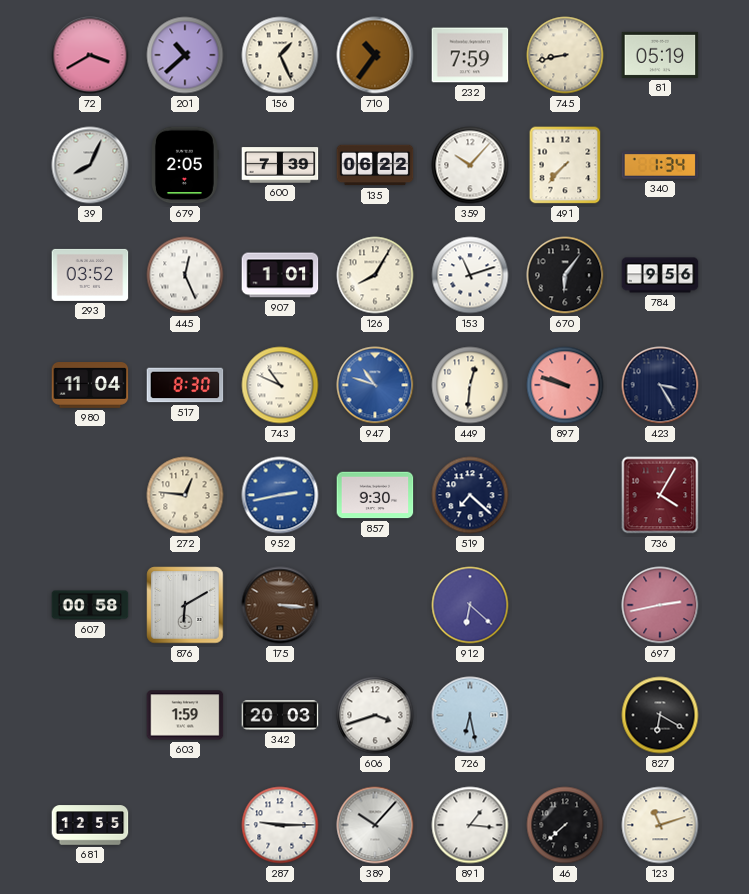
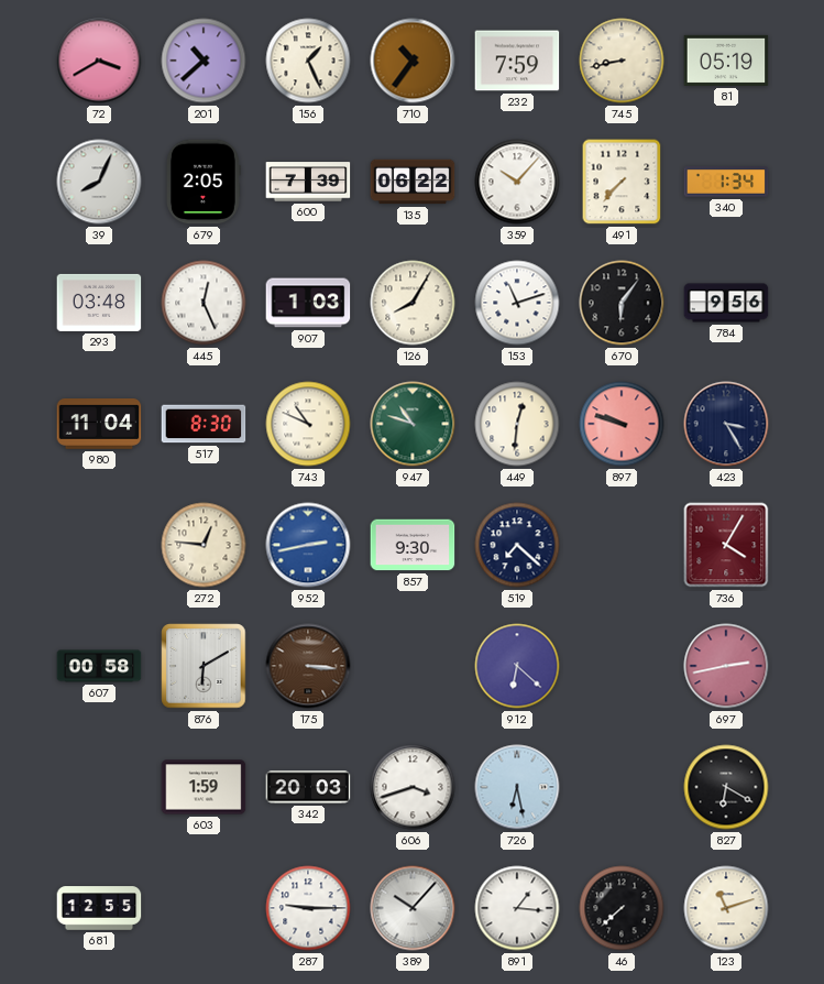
293: 03:52 -> 03:48 (99, 303)
907: 1:01 -> 1:03 (308, 303)
947 dial: blue -> green (413, 424)
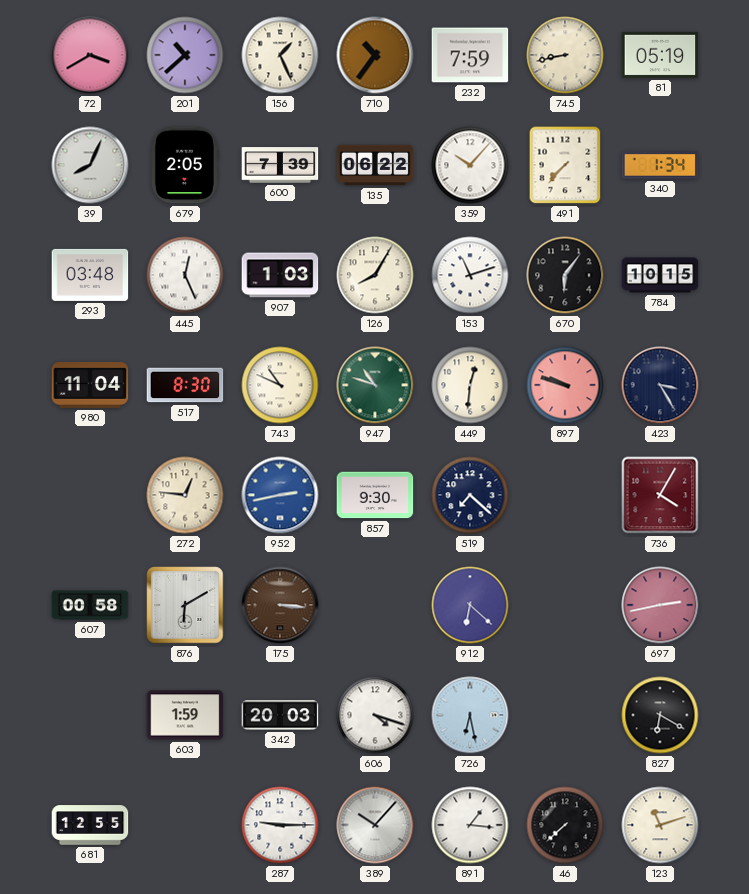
784: 9:56 -> 10:15 (660, 275)
606: 3:42 -> 4:18 (375, 715)
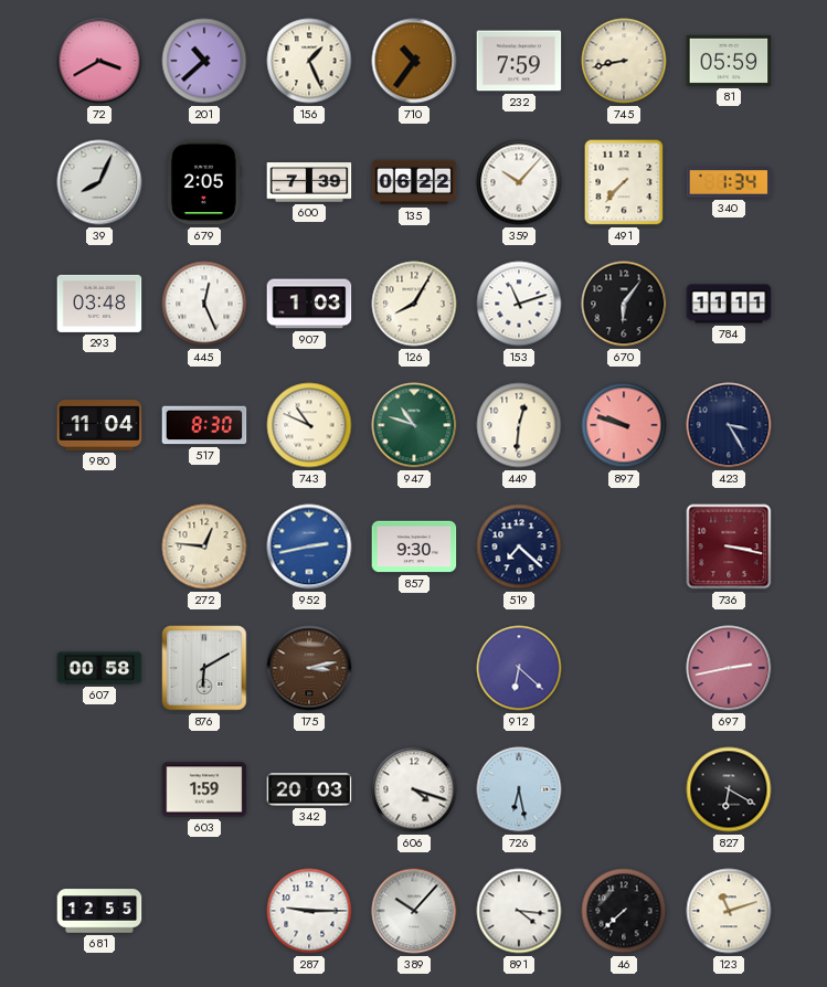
81: 05:19 -> 05:59 (729, 61)
784: 10:15 -> 11:11 (729, 304)
736: 4:05 -> 3:17 (729, 546)
175: 3:16 -> 3:13 (309, 668)
891: 1:16 -> 4:16 (519, 911)
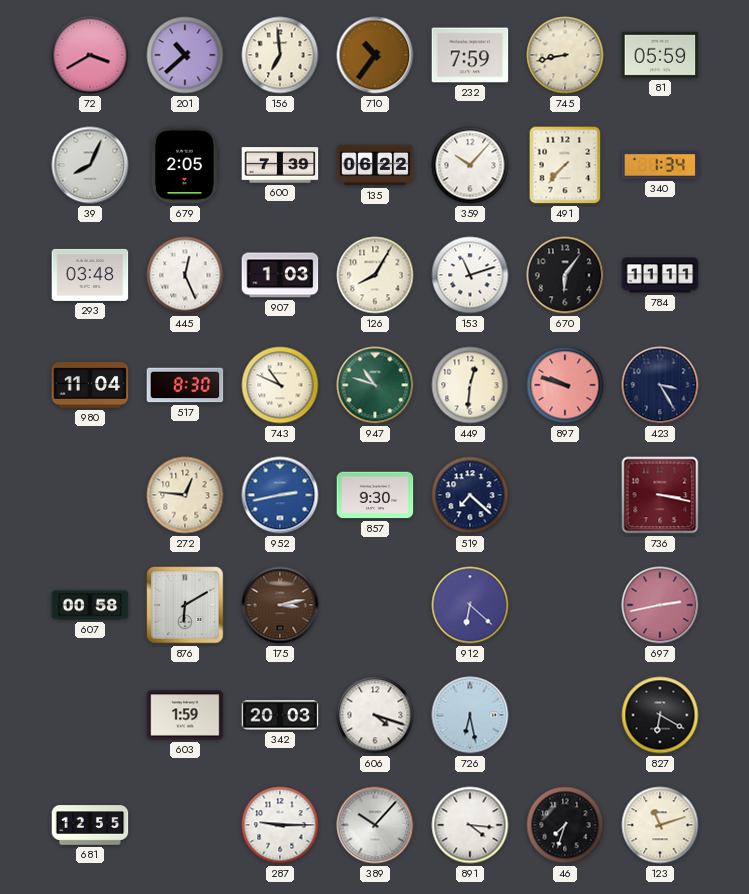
156: 1:26 -> 6:59 (280, 55)
46: 7:38 -> 7:33 (565, 825)
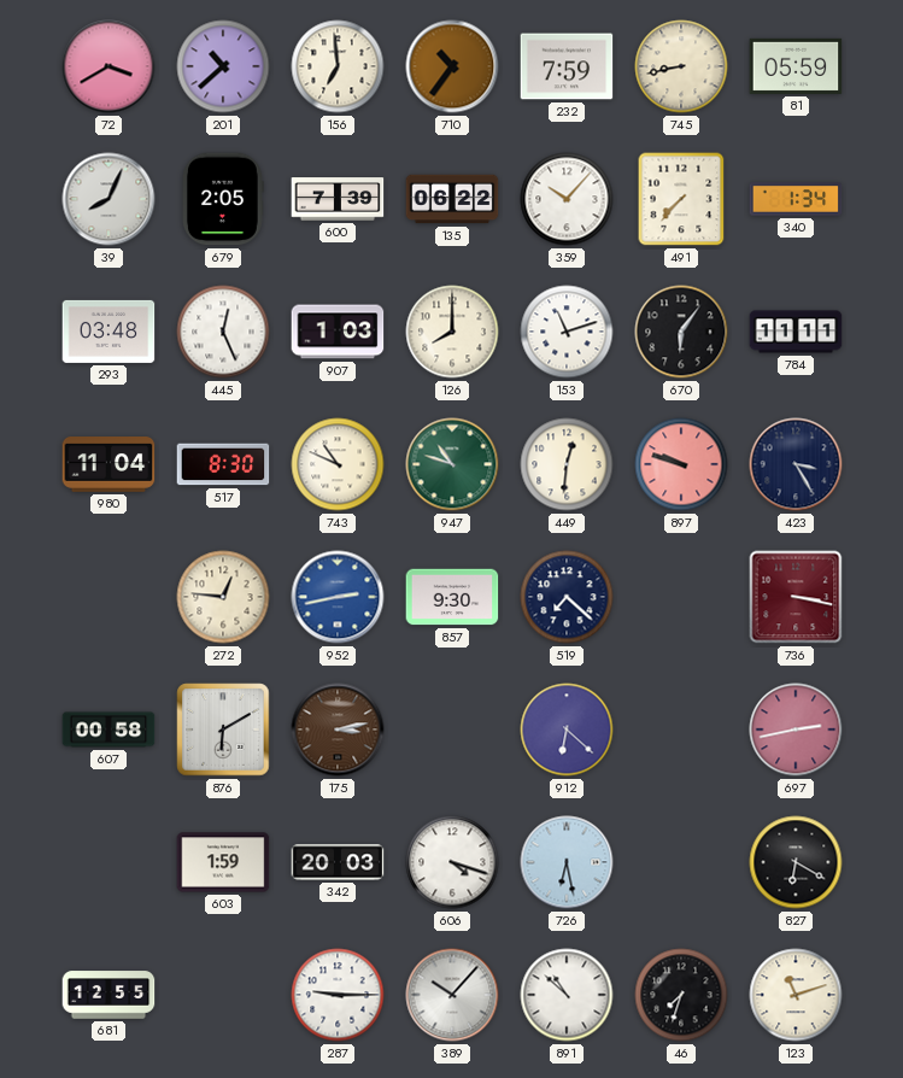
126: 8:05 -> 8:00 (452, 332)
891: 4:16 -> 10:52 (567, 995)
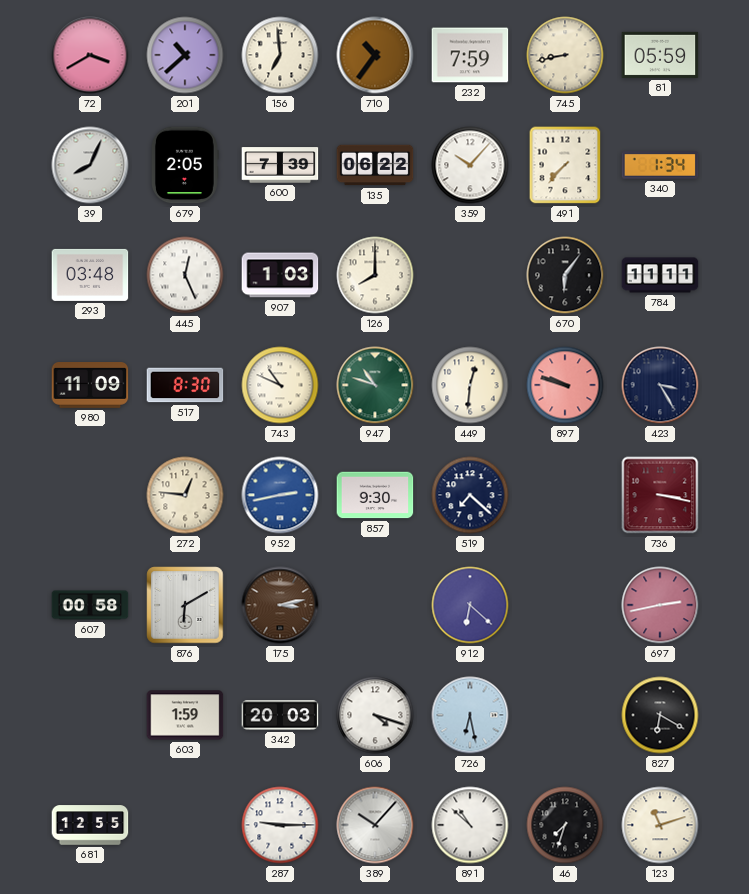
153: 11:12 -> none (567, 332)
980: 11:04 -> 11:09 (90, 386)
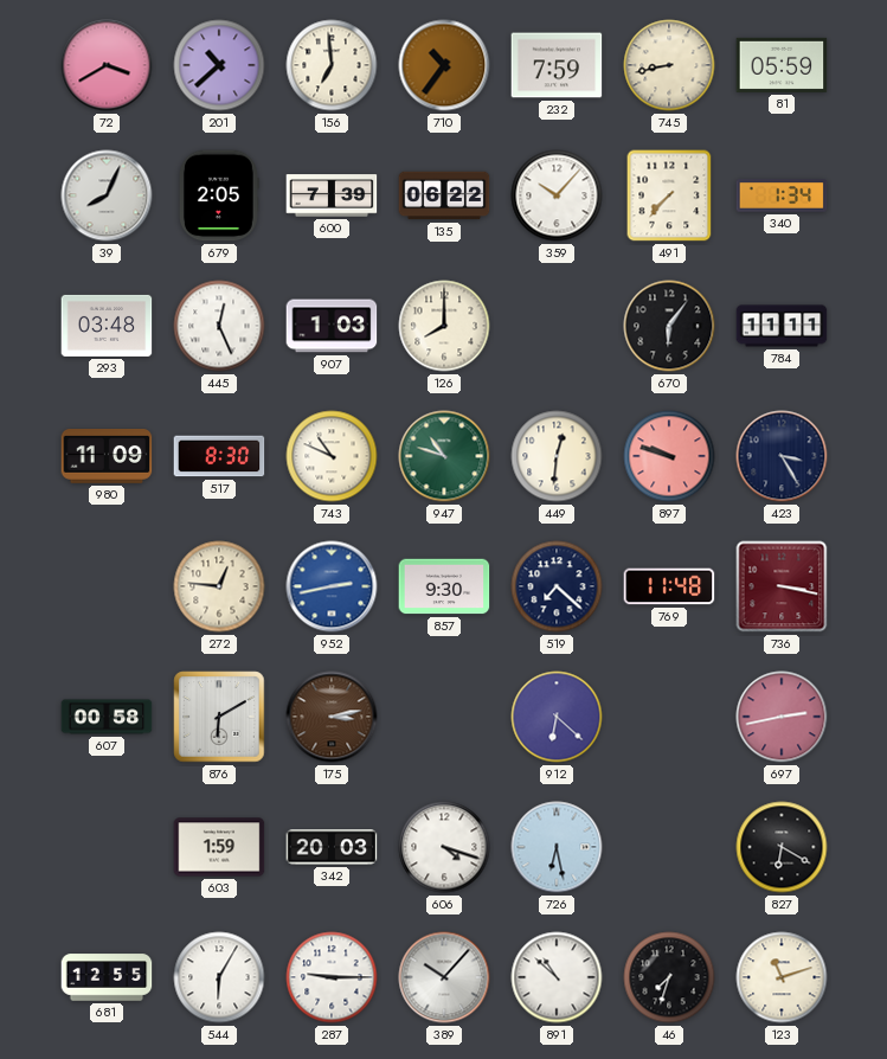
769: none -> 11:48 (669, 586)
544: none -> 6:05 (219, 977)
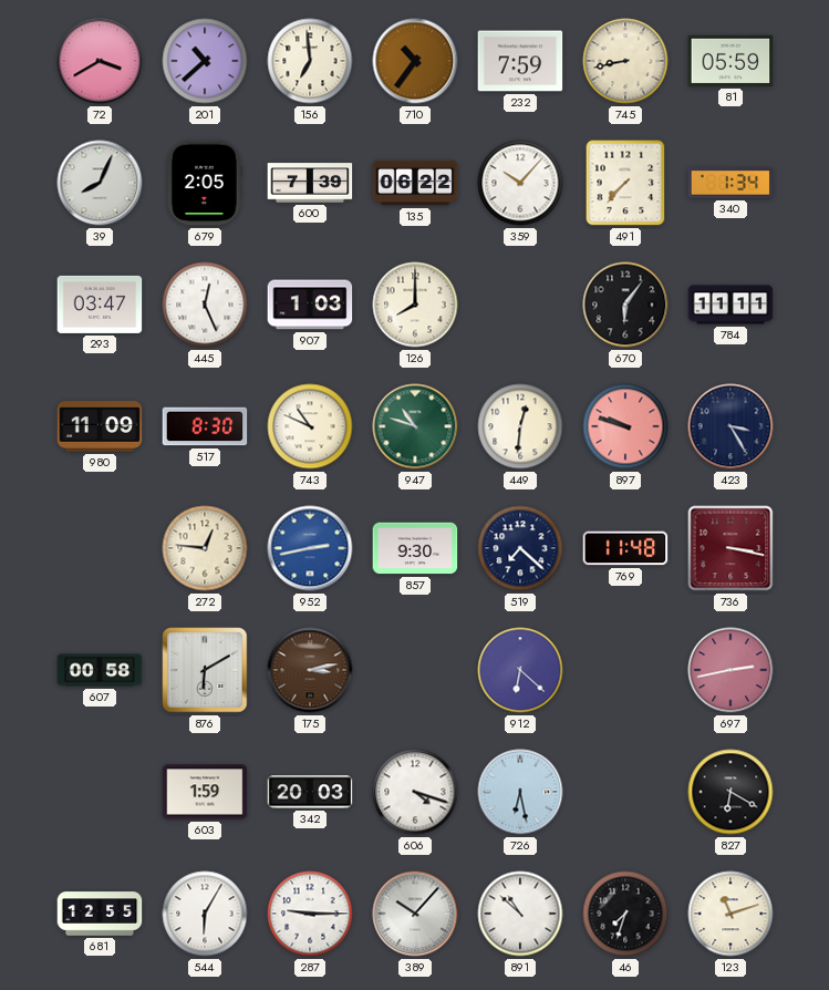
293: 03:48 -> 03:47 (100, 305)
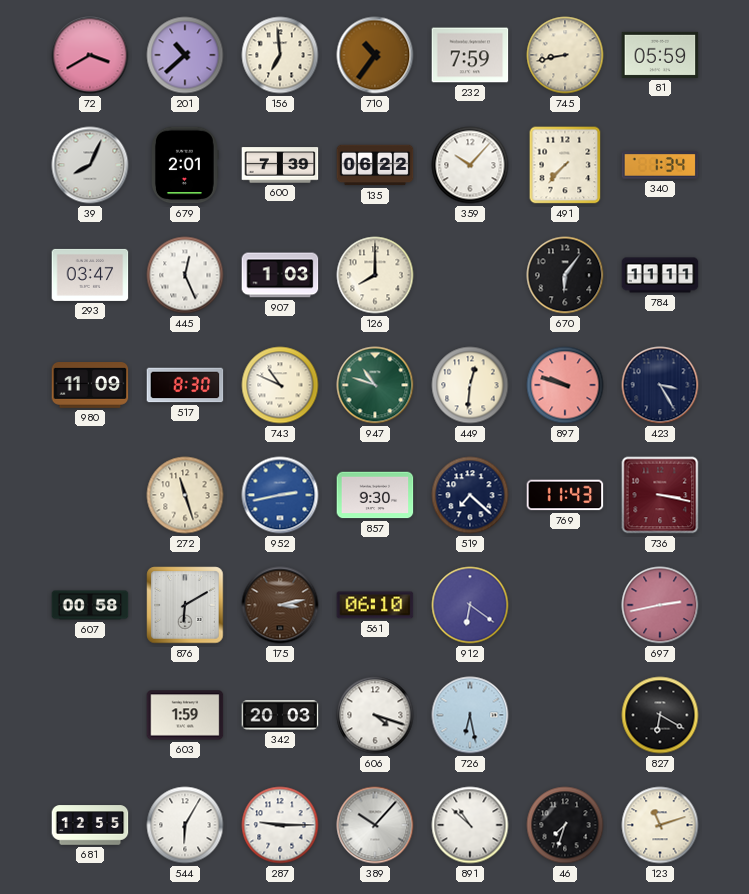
679: 2:05 -> 2:01 (185, 165)
272: 12:46 -> 11:27 (185, 495)
769: 11:48 -> 11:43 (565, 495)
561: none -> 06:10 (375, 605)
912: 6:22 -> 6:21 (470, 605)
